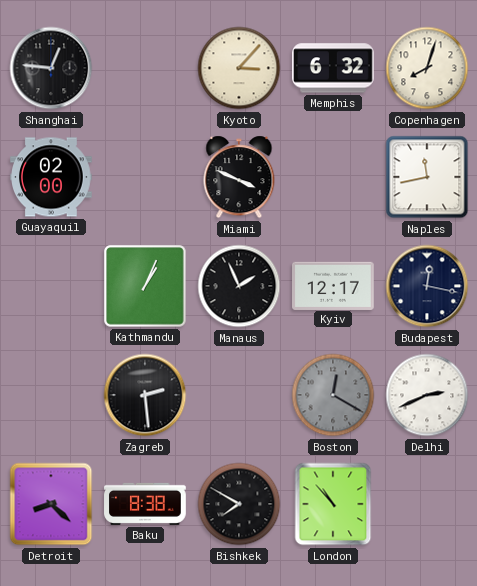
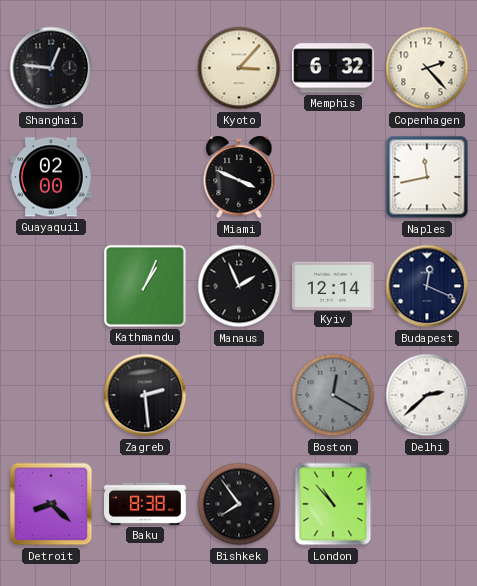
Copenhagen: 8:03 -> 2:23 (427, 68)
Kyiv: 12:17 -> 12:14 (334, 285)
Budapest: 12:17 -> 12:19 (427, 286)
Delhi: 2:41 -> 2:38 (427, 395)
Bishkek: 7:50 -> 7:54 (239, 504)
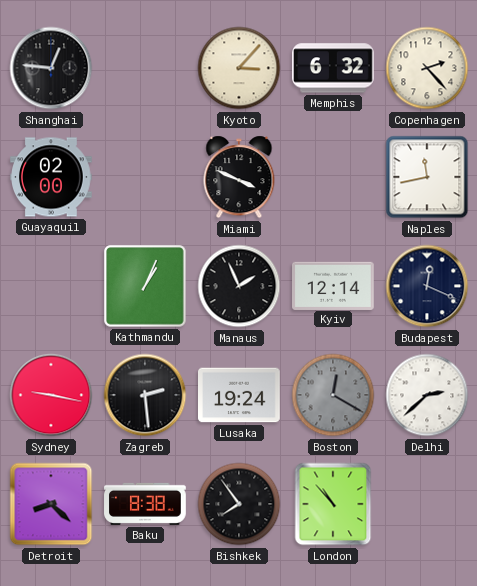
Sydney: none -> 9:17 (51, 395)
Lusaka: none -> 19:24 (239, 395)
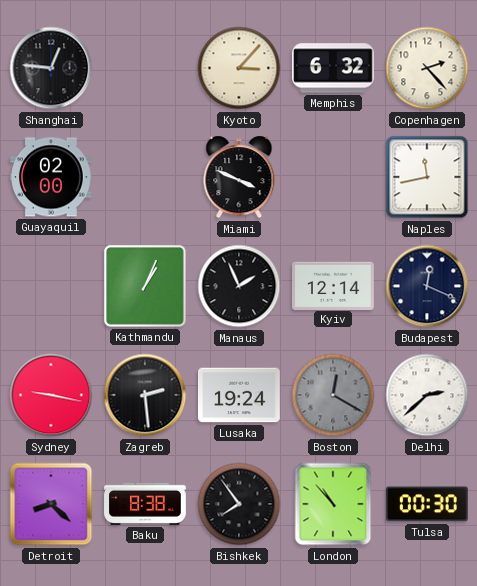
Tulsa: none -> 00:30 (428, 504)
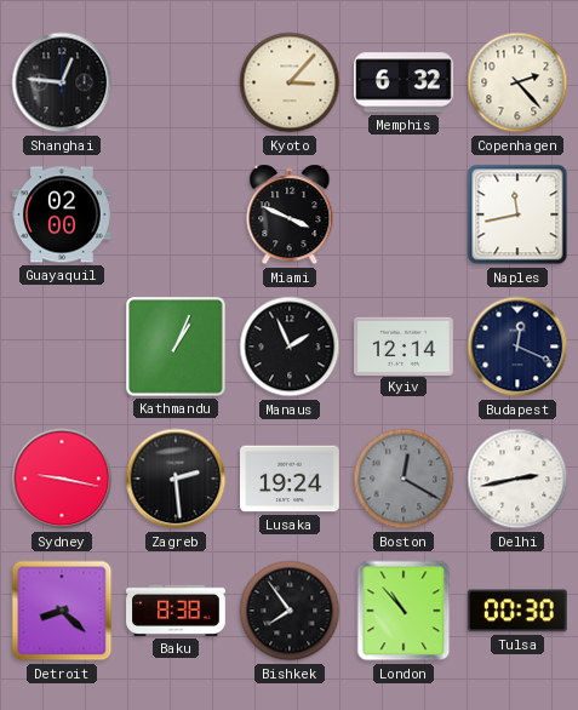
Delhi: 2:38 -> 2:43 (517, 479)
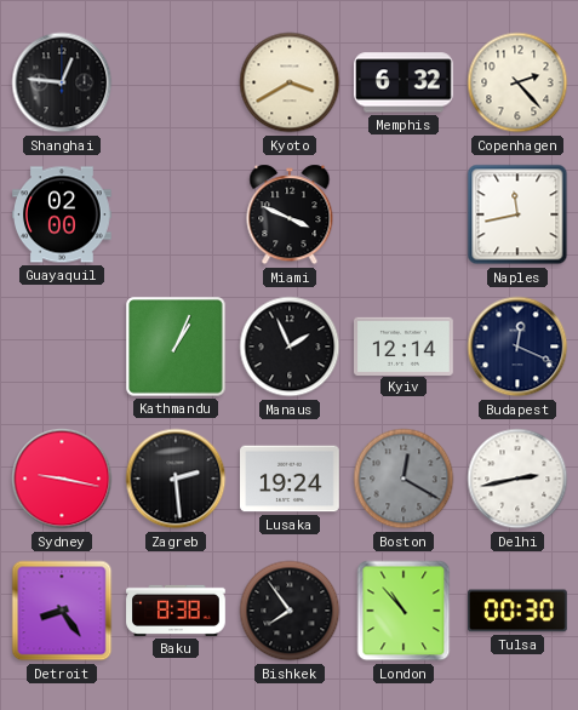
Kyoto: 3:07 -> 3:40 (290, 82)
Detroit: 8:22 -> 8:24 (62, 611)
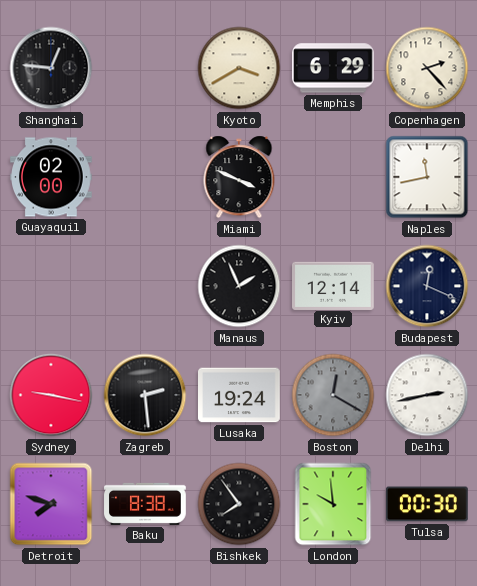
Memphis: 6:32 -> 6:29 (334, 68)
Kathmandu: 1:04 -> none (176, 347)
Detroit: 8:24 -> 7:48 (51, 504)
London: 10:53 -> 9:59 (333, 504)
